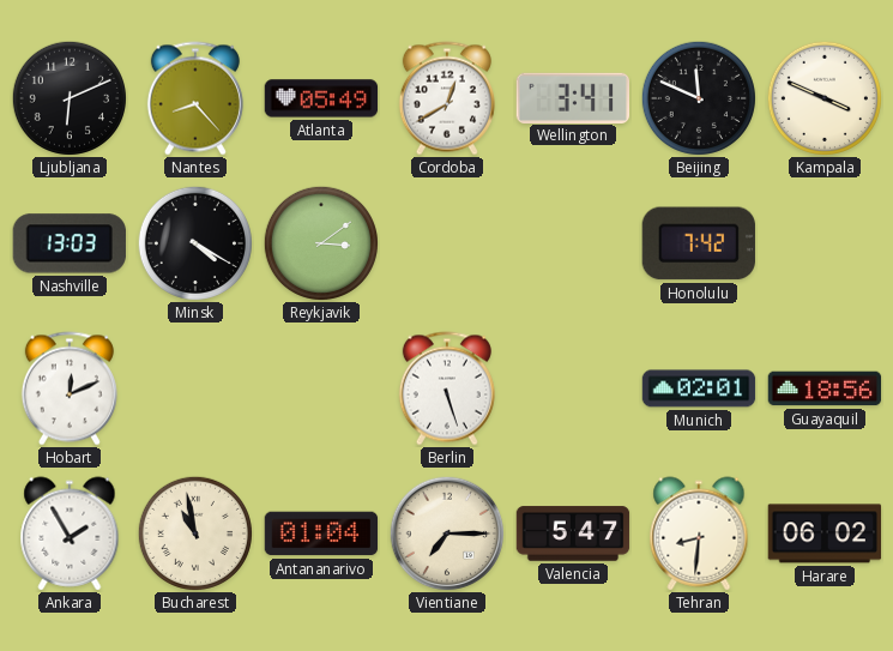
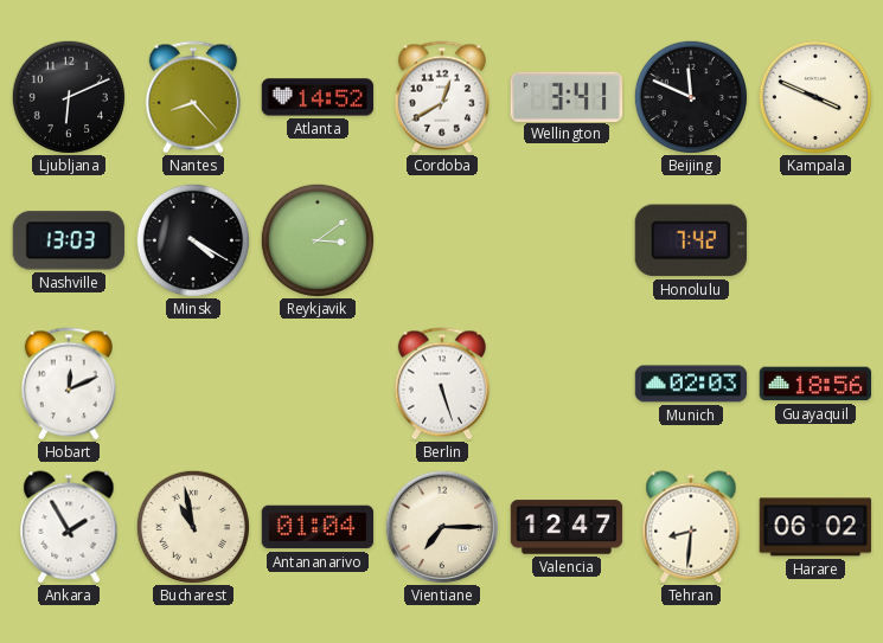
Atlanta: 05:49 -> 14:52 (318, 97)
Munich: 02:01 -> 02:03 (691, 384)
Valencia: 5:47 -> 12:47 (567, 527)
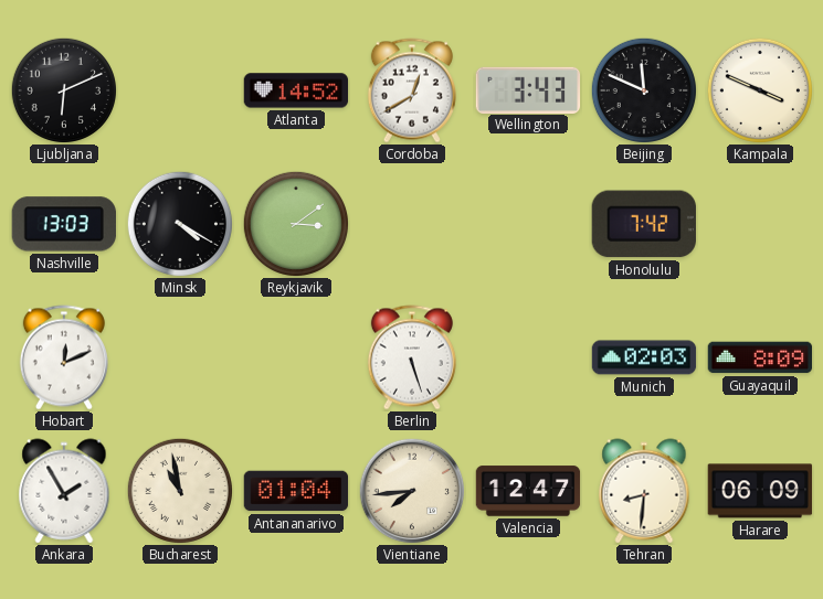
Nantes: 8:23 -> none (193, 97)
Wellington: 3:41 -> 3:43 (528, 89)
Guayaquil: 18:56 -> 8:09 (760, 357)
Vientiane: 7:15 -> 7:44 (412, 491)
Harare: 06:02 -> 06:09 (760, 491)
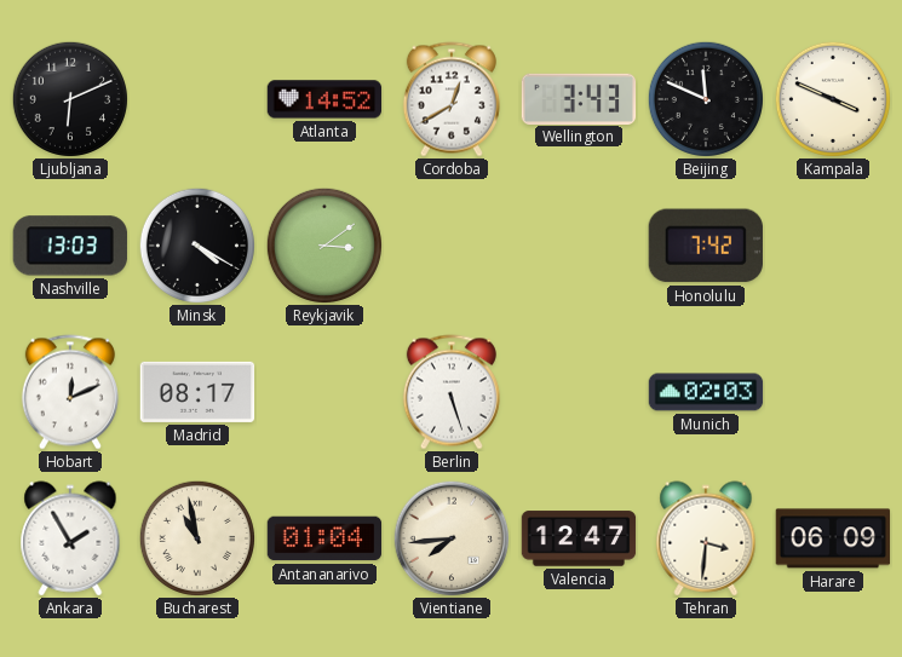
Madrid: none -> 08:17 (197, 392)
Guayaquil: 8:09 -> none (760, 357)
Tehran: 8:31 -> 3:31 (706, 538)
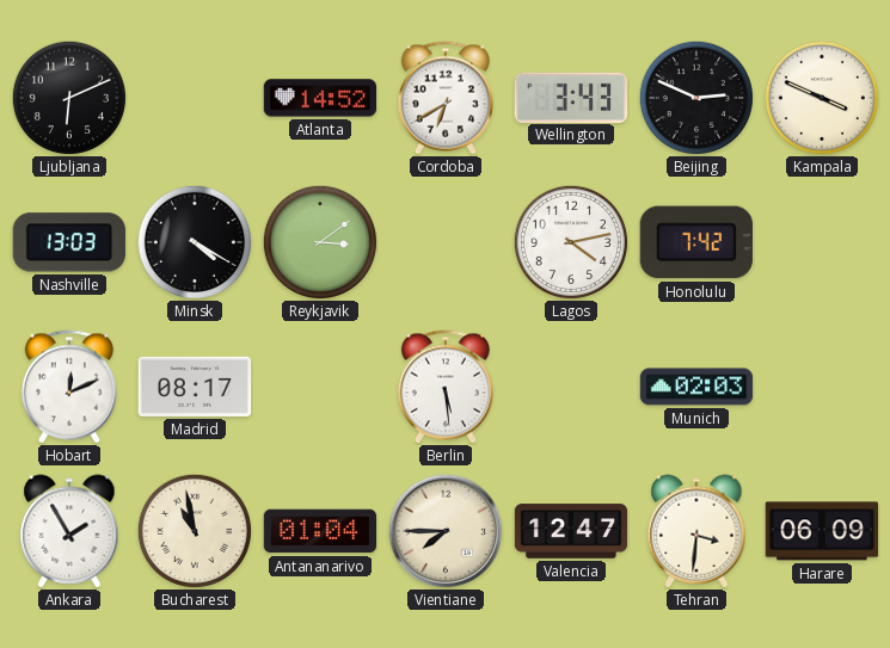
Cordoba: 12:40 -> 6:40 (446, 98)
Beijing: 11:49 -> 2:49 (696, 98)
Lagos: none -> 4:13 (571, 242)
Berlin: 5:27 -> 5:29 (446, 387)
Vientiane: 7:44 -> 7:45 (446, 531)
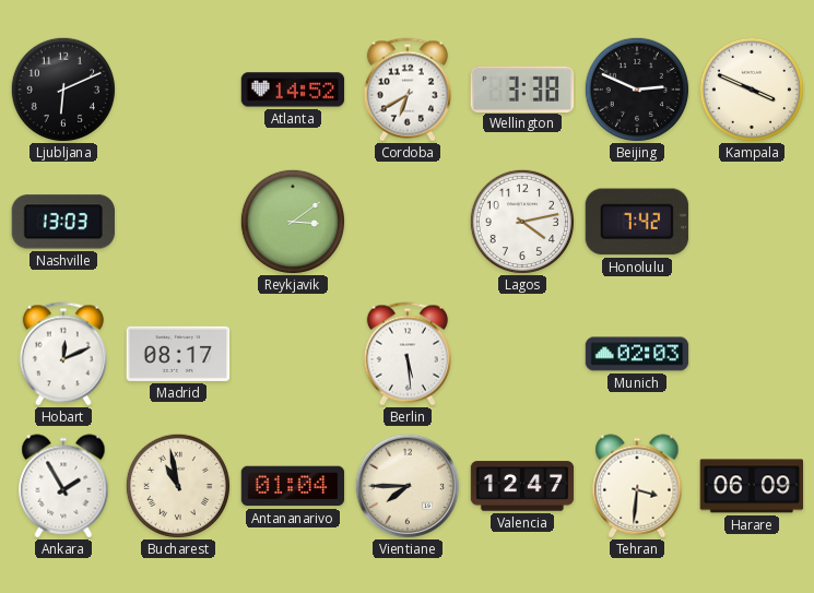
Wellington: 3:43 -> 3:38 (522, 88)
Minsk: 4:20 -> none (195, 242)
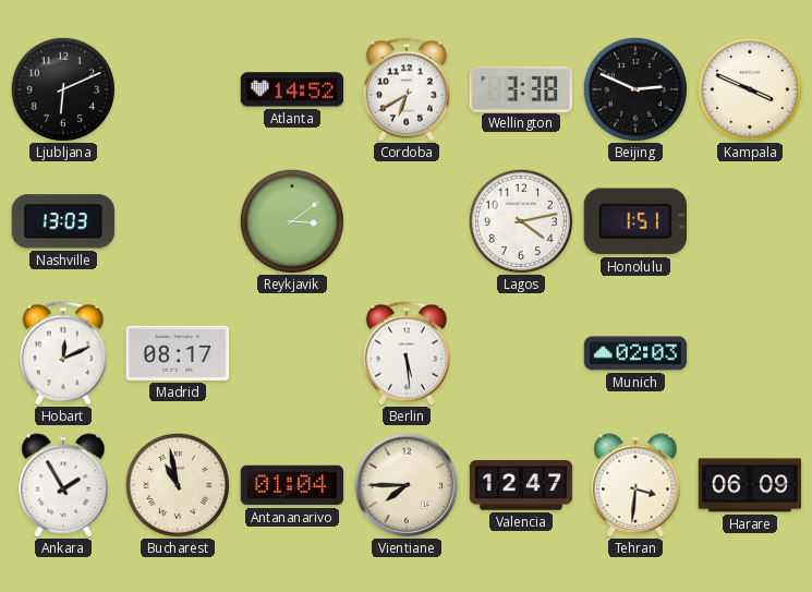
Honolulu: 7:42 -> 1:51 (635, 221)
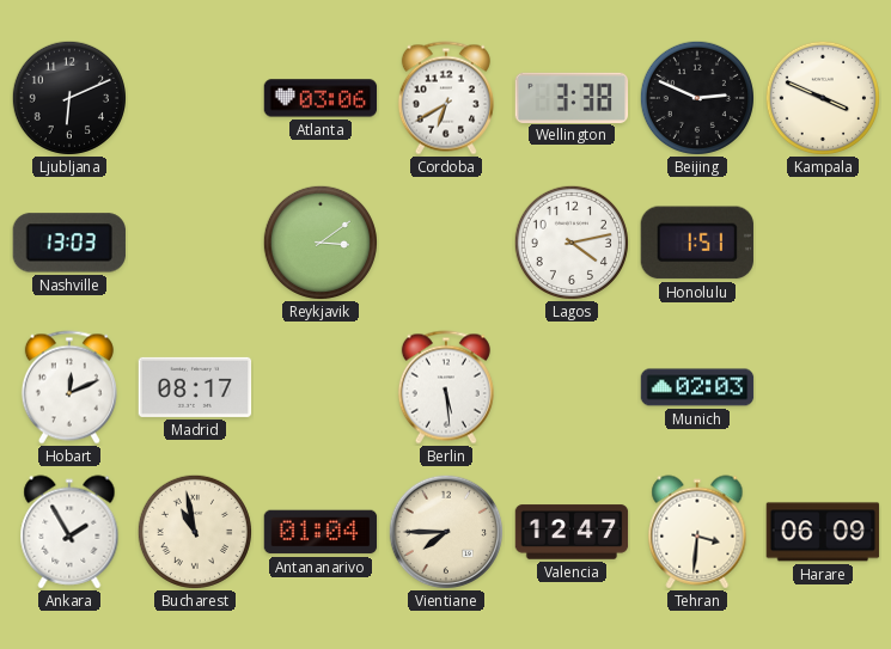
Atlanta: 14:52 -> 03:06 (321, 98)
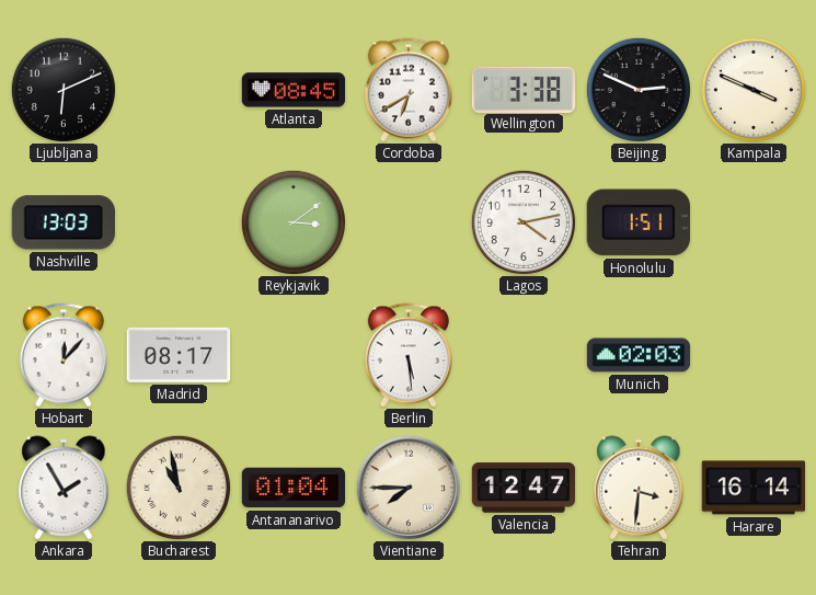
Atlanta: 03:06 -> 08:45 (294, 90)
Hobart: 12:11 -> 12:07 (64, 355)
Harare: 06:09 -> 16:14 (754, 488)
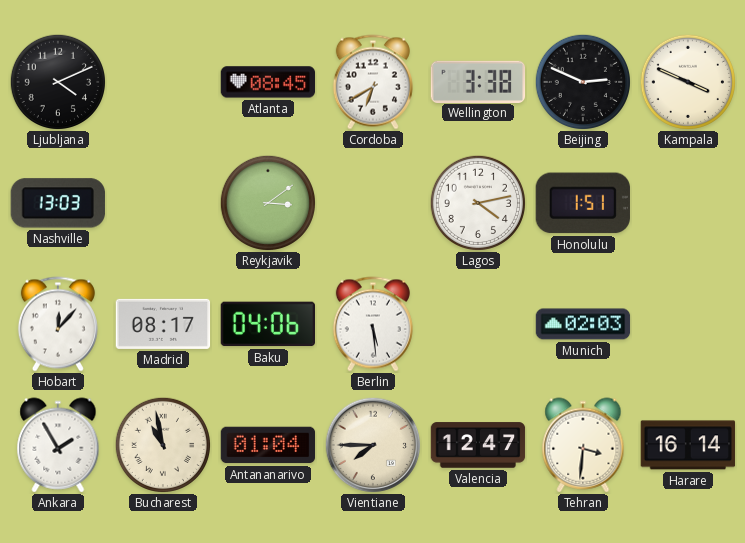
Ljubljana: 6:11 -> 4:11 (58, 82)
Baku: none -> 04:06 (267, 324)
